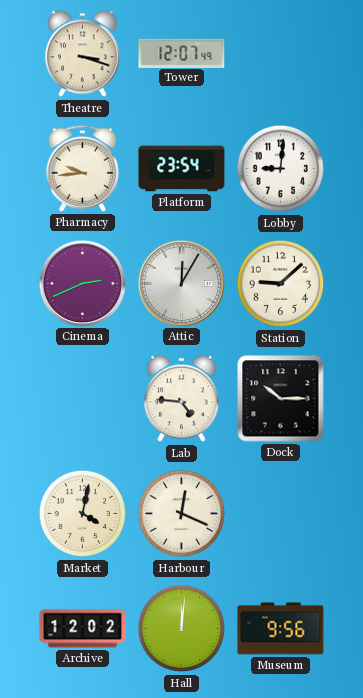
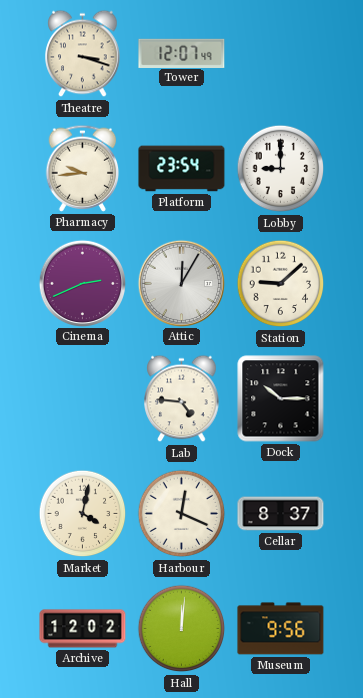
Lobby: 9:01 -> 9:00 (281, 169)
Cellar: none -> 8:37 (281, 514)
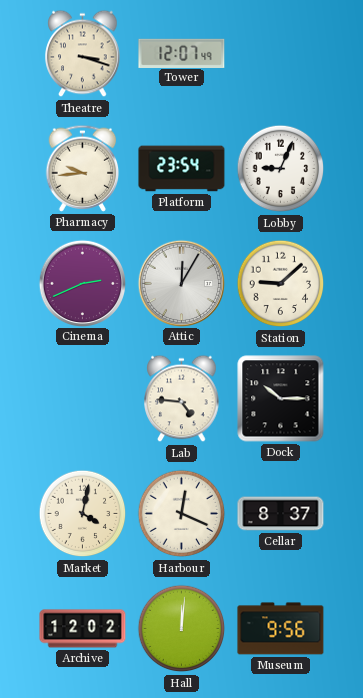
Lobby: 9:00 -> 9:04 (281, 169)
